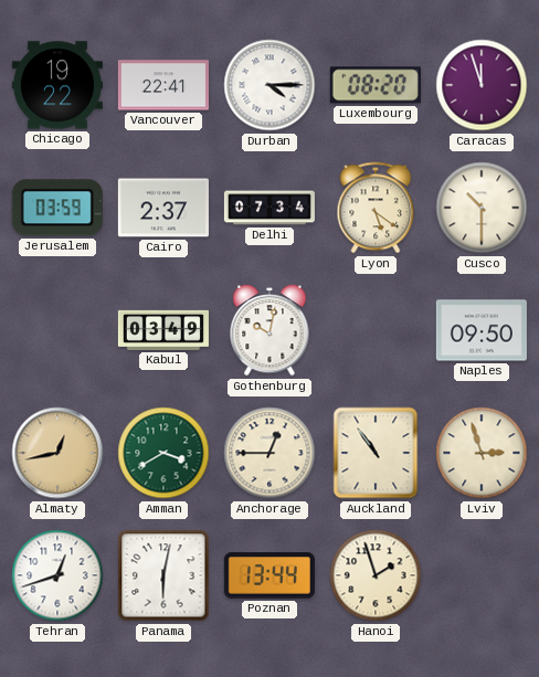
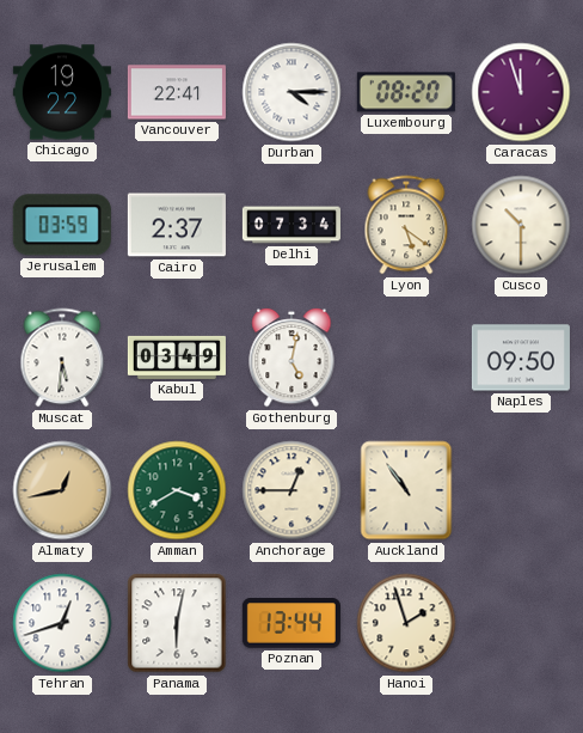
Muscat: none -> 5:31 (62, 358)
Gothenburg: 10:02 -> 5:02 (291, 358)
Lviv: 2:57 -> none (482, 453)
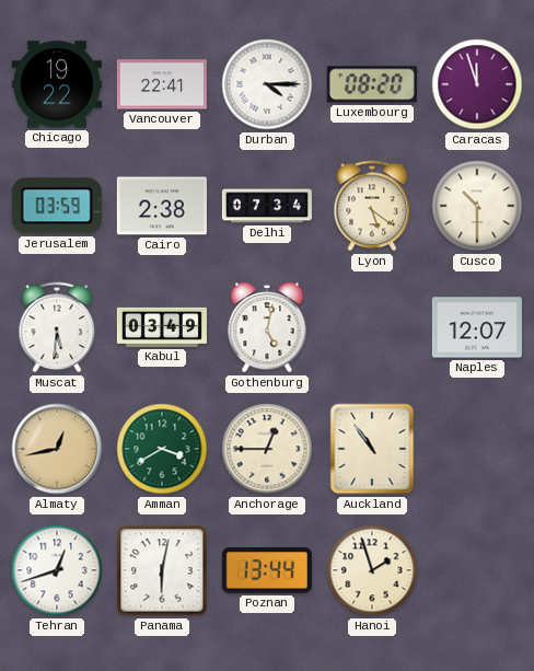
Cairo: 2:37 -> 2:38 (162, 206)
Naples: 09:50 -> 12:07 (477, 327)
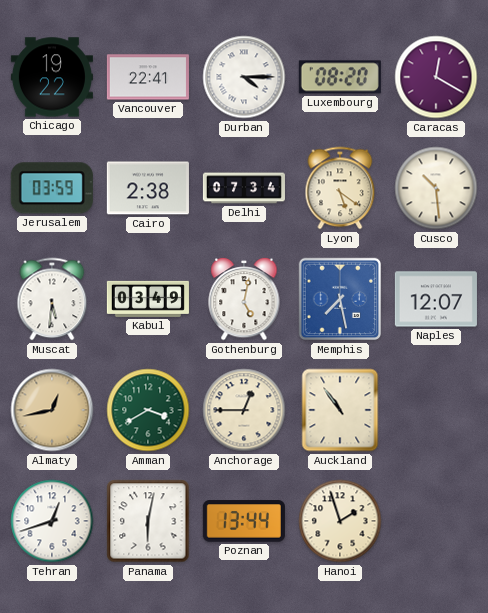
Caracas: 11:57 -> 12:20 (436, 77)
Cusco: 10:30 -> 10:29 (436, 188)
Memphis: none -> 7:28 (340, 299)
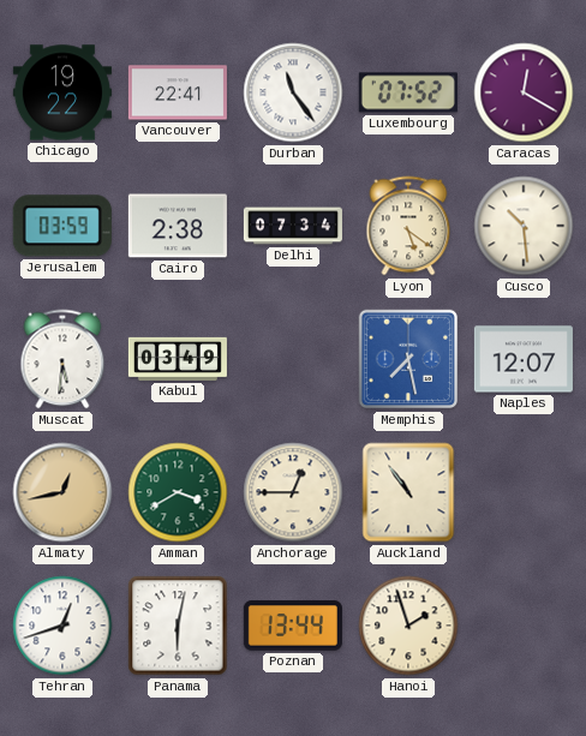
Durban: 4:15 -> 11:24 (293, 92)
Luxembourg: 08:20 -> 07:52 (408, 92)
Gothenburg: 5:02 -> none (244, 299)
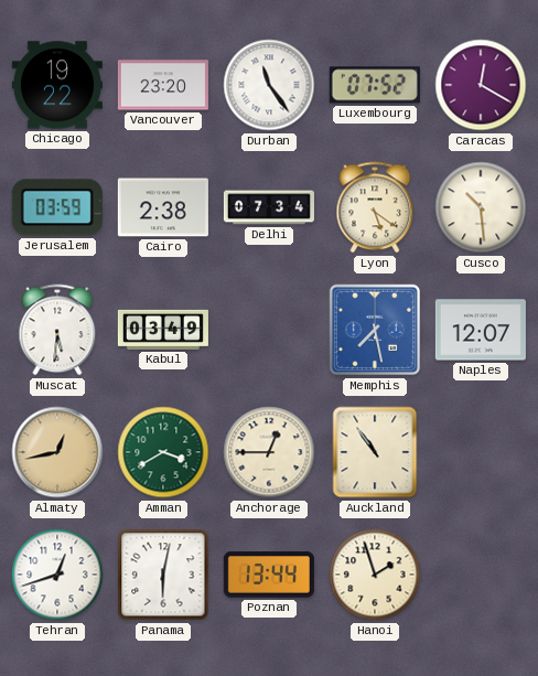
Vancouver: 22:41 -> 23:20 (163, 85)
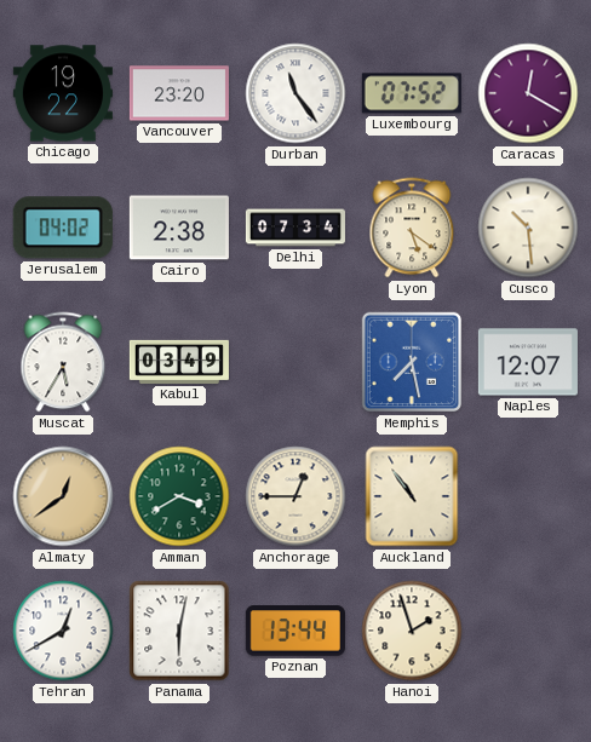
Jerusalem: 03:59 -> 04:02 (63, 228)
Muscat: 5:31 -> 5:35 (63, 362)
Almaty: 12:43 -> 12:39 (63, 496)
Tehran: 12:42 -> 12:40 (63, 631)
